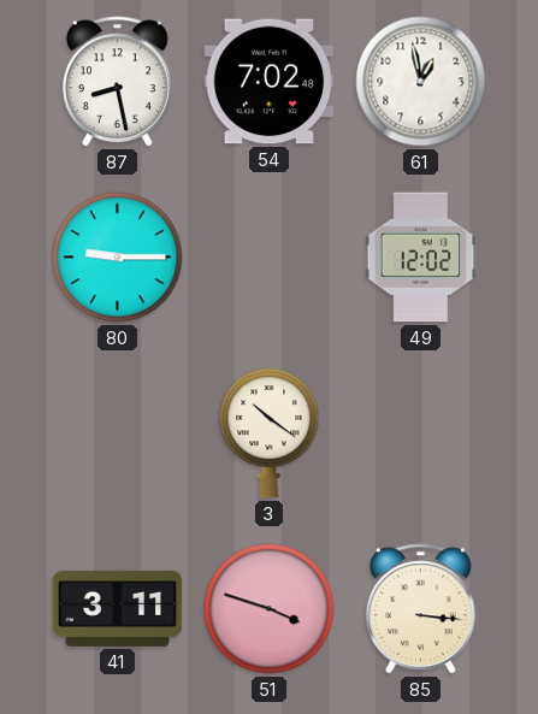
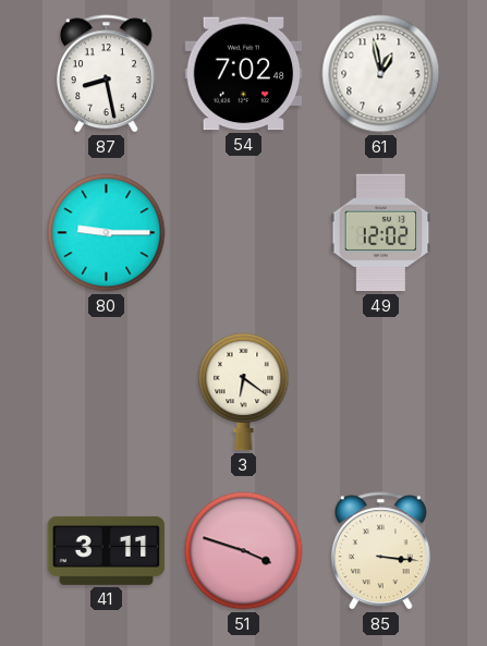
3: 10:21 -> 6:21 (244, 392)
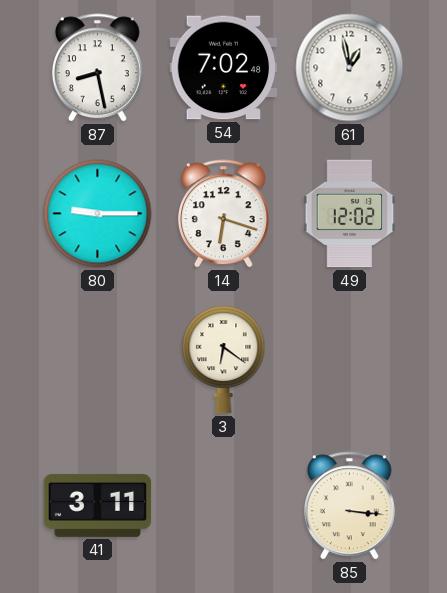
14: none -> 6:18 (223, 214)
51: 3:48 -> none (244, 551)
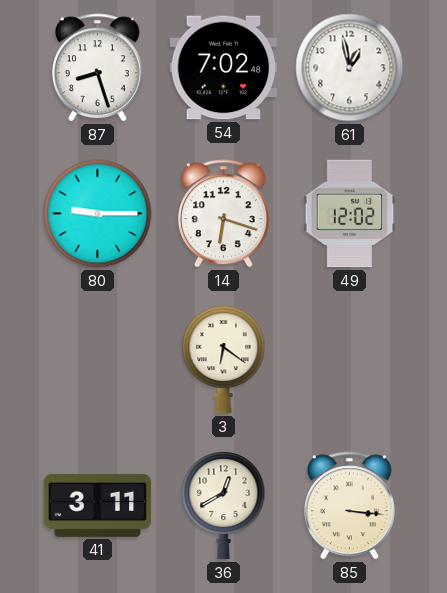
87: 8:28 -> 8:27 (97, 68)
36: none -> 12:40 (224, 506)
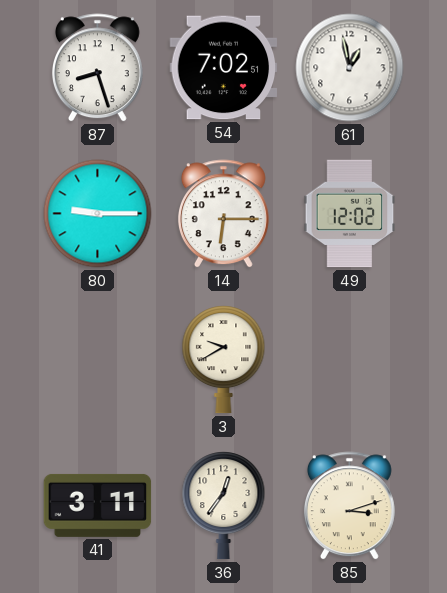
54: 7:02:48 -> 7:02:51 (224, 68)
14: 6:18 -> 6:15 (223, 214)
3: 6:21 -> 9:40 (224, 360)
36: 12:40 -> 12:36 (224, 506)
85: 3:16 -> 3:12 (349, 506)
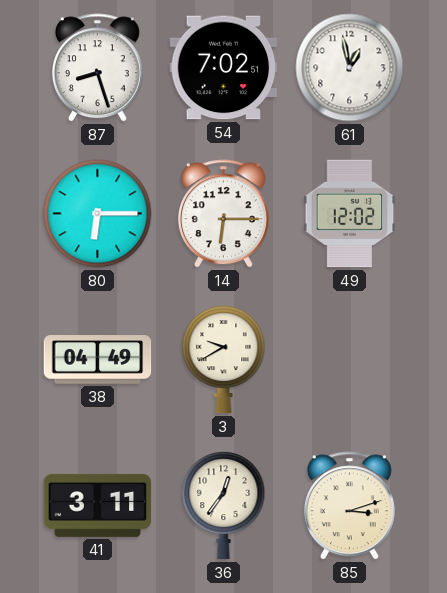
80: 9:15 -> 6:15 (98, 214)
38: none -> 04:49 (98, 360)
